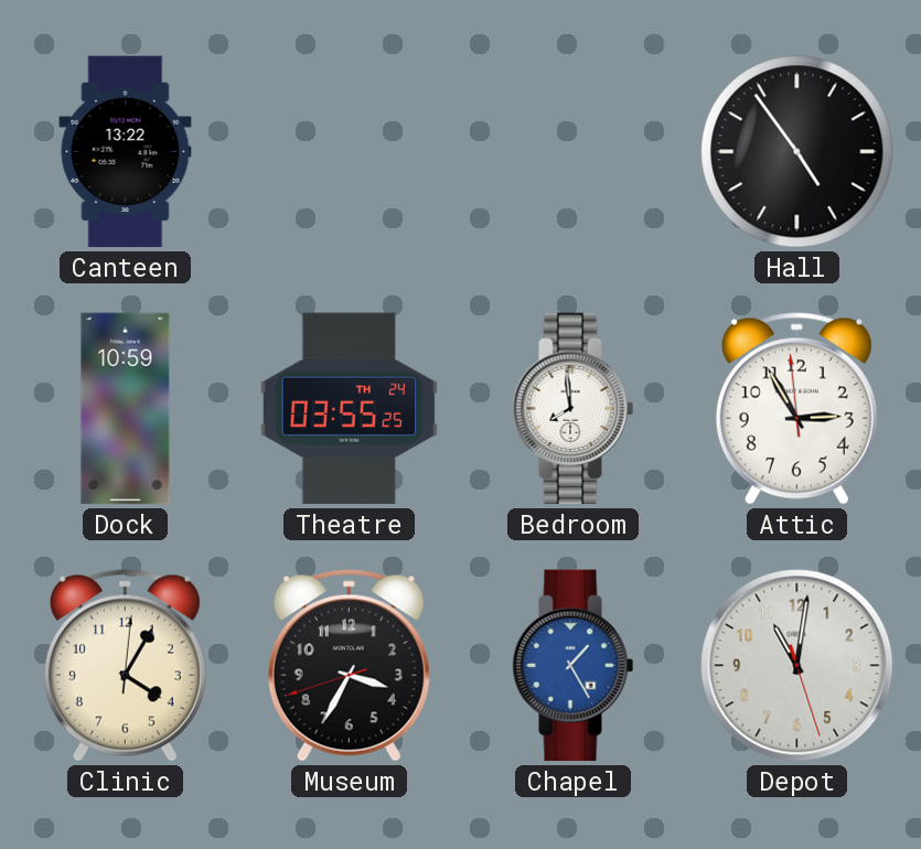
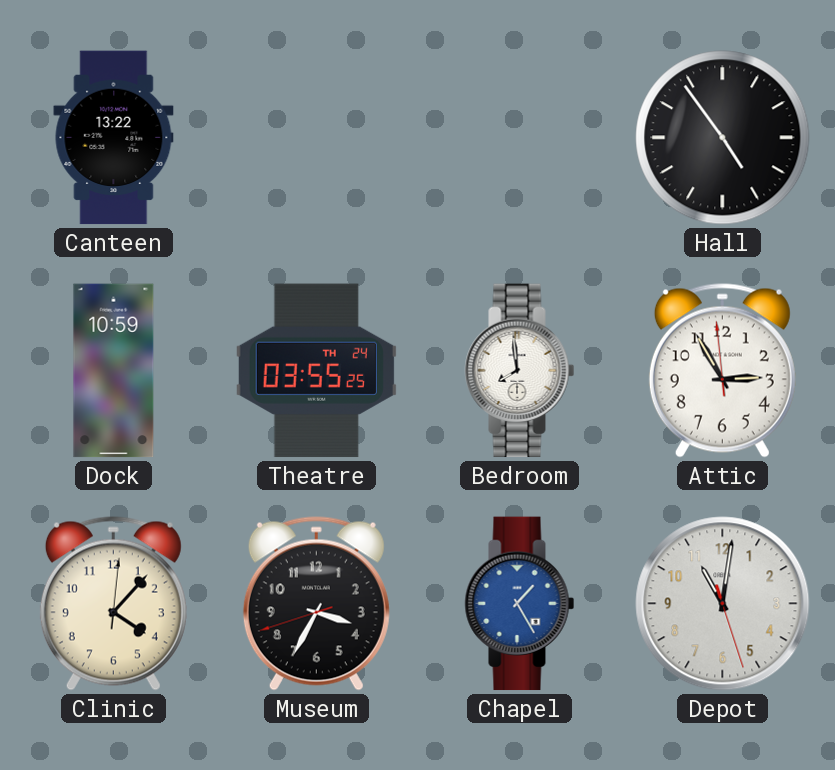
Clinic: 4:05 -> 4:07 (113, 604)
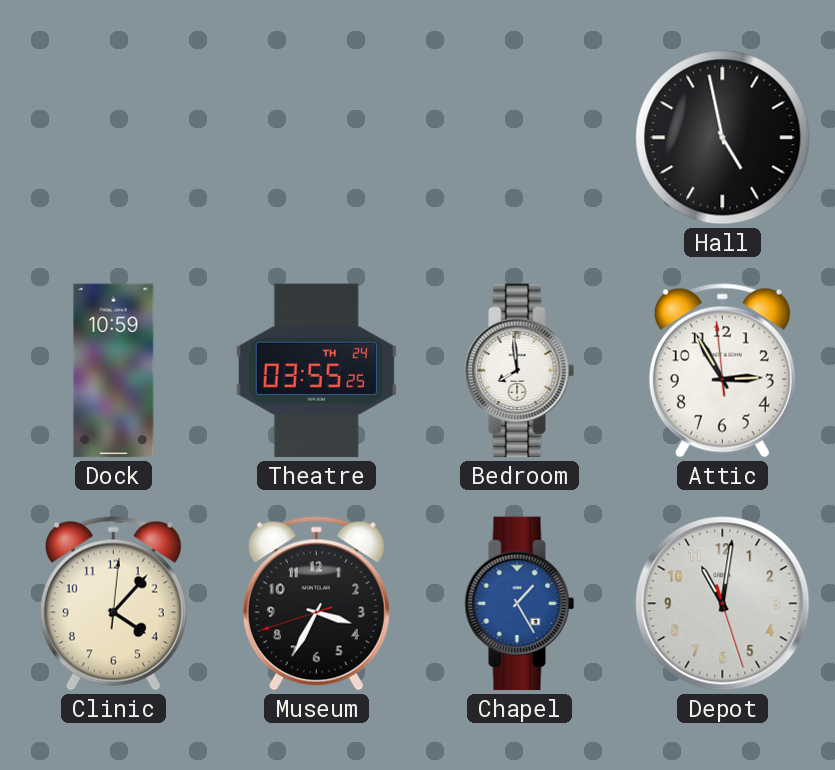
Canteen: 13:22 -> none (114, 138)
Hall: 4:54 -> 4:58 (723, 138)
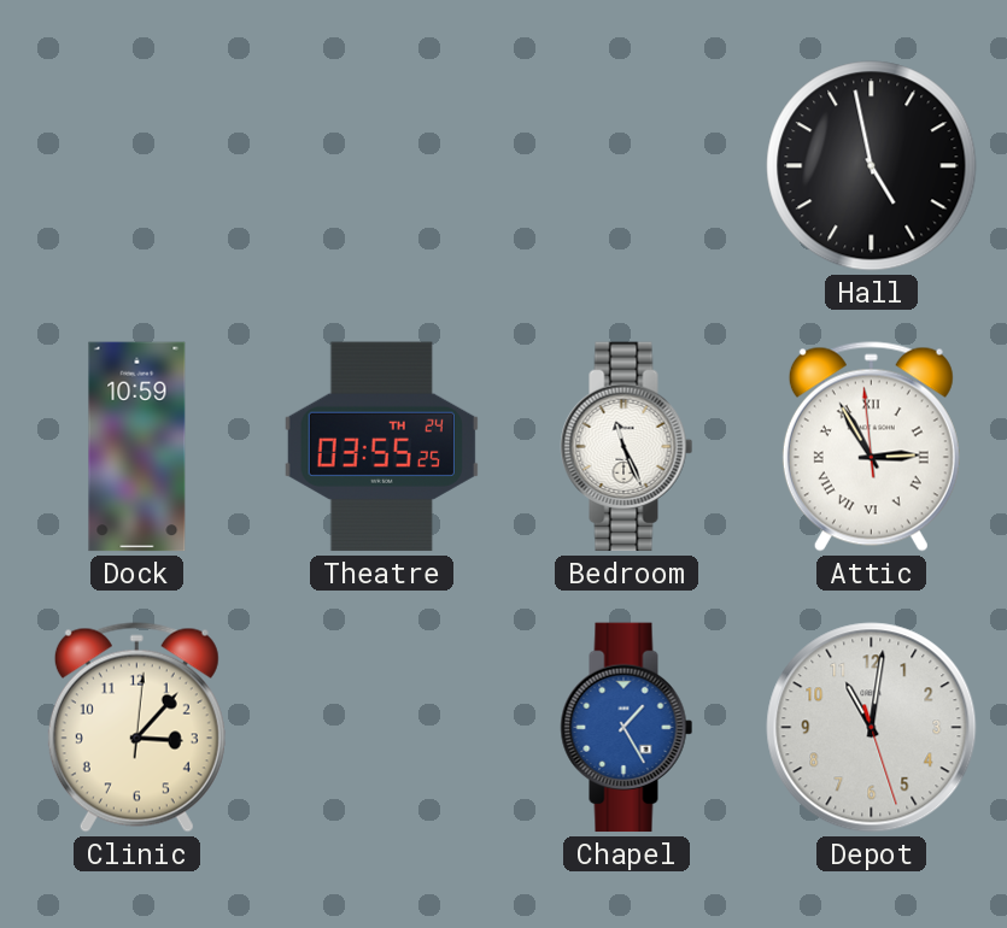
Bedroom: 7:59 -> 11:26 (627, 447)
Attic numerals: Arabic -> Roman (871, 447)
Clinic: 4:07 -> 3:07 (136, 728)
Museum: 3:34 -> none (316, 604)
